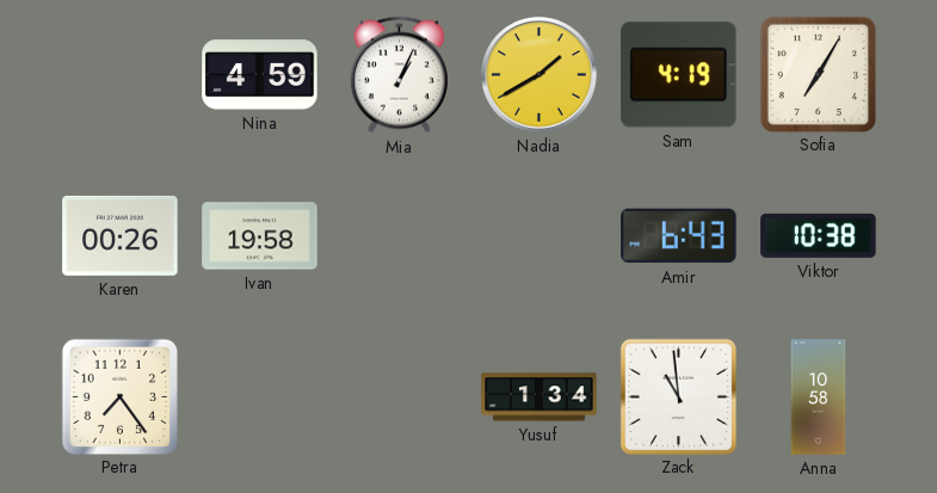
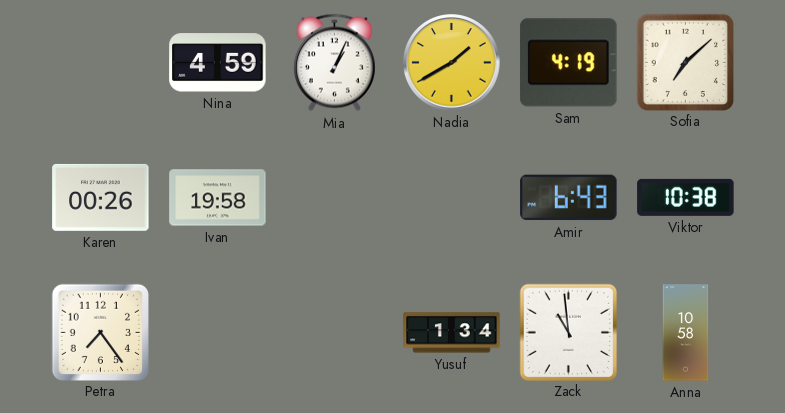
Sofia: 7:05 -> 7:08 (685, 62)
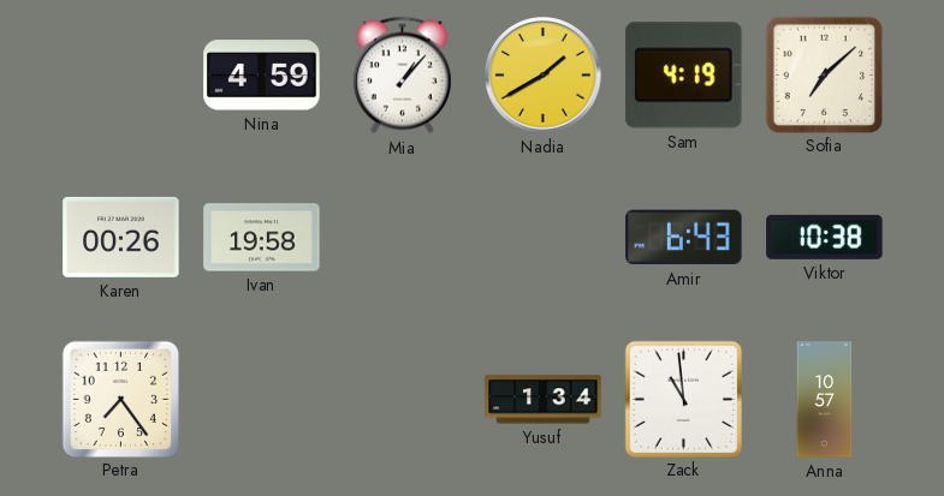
Mia: 1:04 -> 1:07 (402, 76)
Anna: 10:58 -> 10:57 (825, 400)
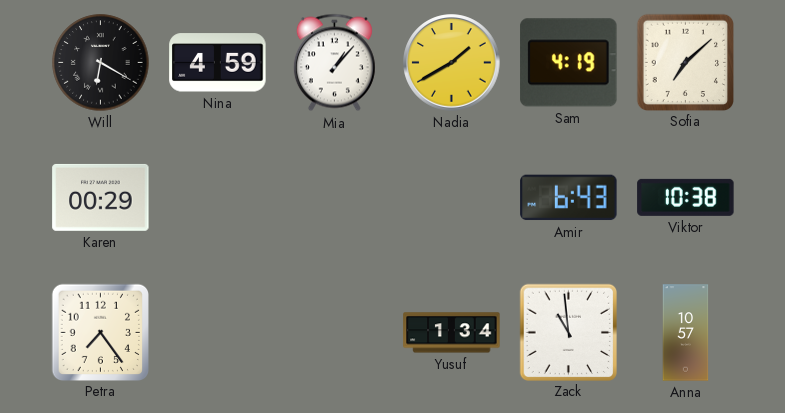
Will: none -> 6:20 (101, 63)
Karen: 00:26 -> 00:29 (101, 197)
Ivan: 19:58 -> none (262, 238)
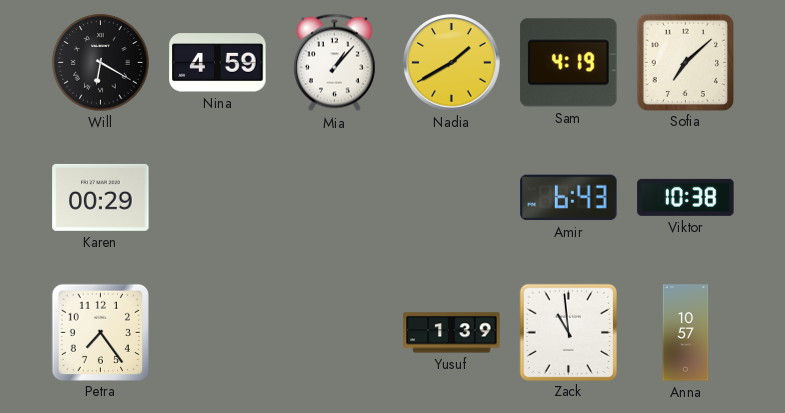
Yusuf: 1:34 -> 1:39 (452, 333)
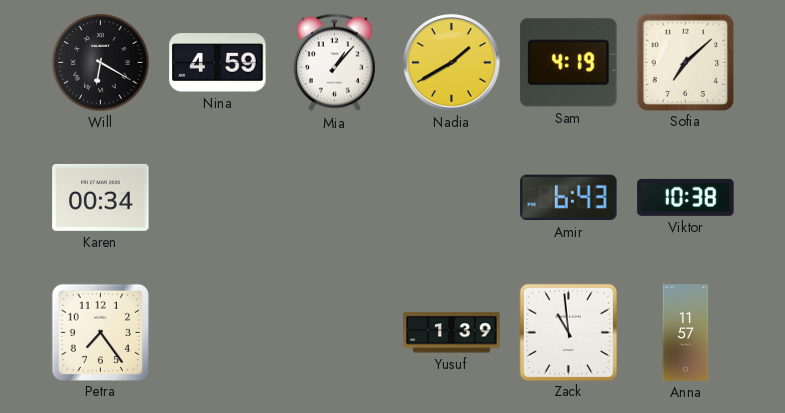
Karen: 00:29 -> 00:34 (101, 197)
Anna: 10:57 -> 11:57 (686, 333)
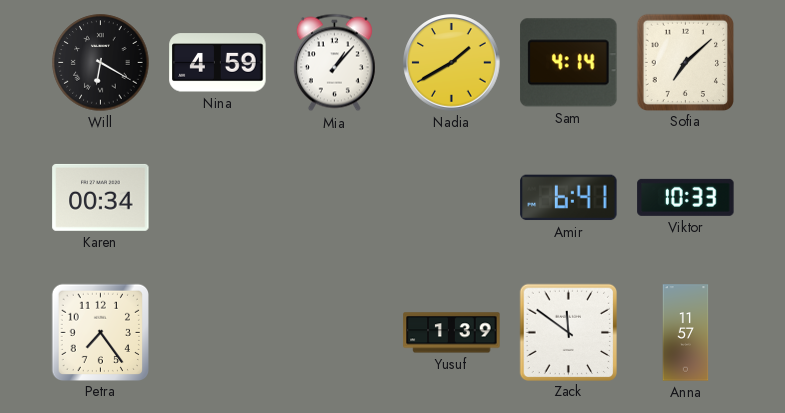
Sam: 4:19 -> 4:14 (569, 63)
Amir: 6:43 -> 6:41 (569, 198)
Viktor: 10:38 -> 10:33 (686, 197)
Zack: 10:59 -> 11:51 (568, 332)
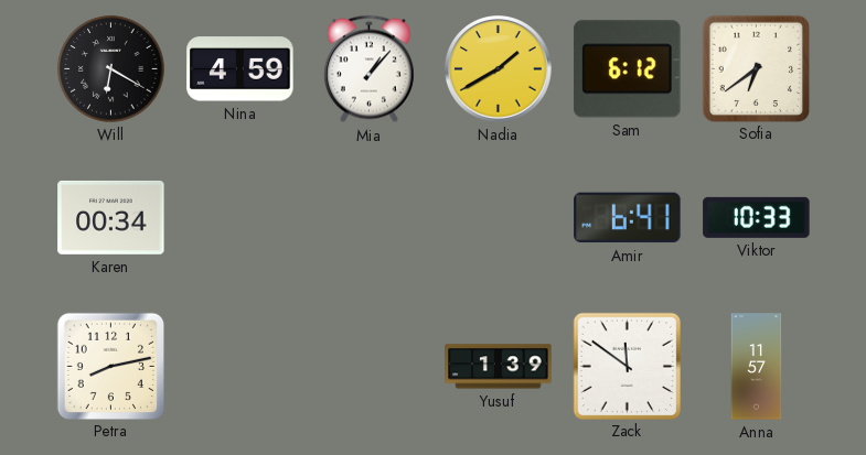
Sam: 4:14 -> 6:12 (628, 69)
Sofia: 7:08 -> 6:39 (756, 68)
Petra: 7:24 -> 8:13 (110, 366)
